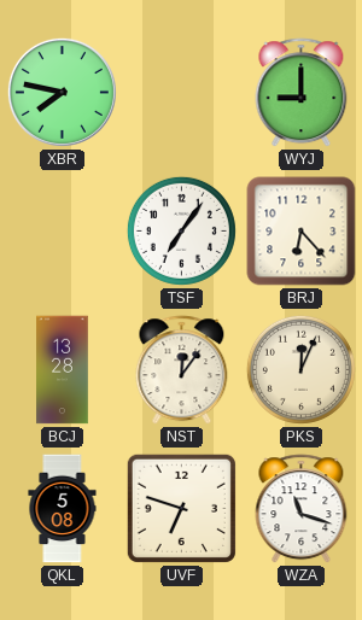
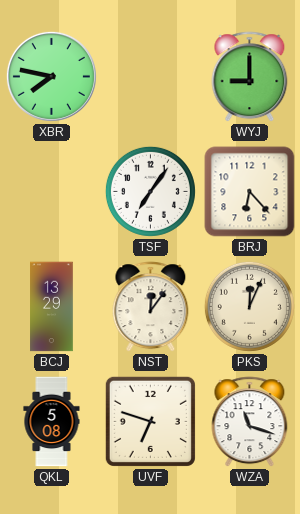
BCJ: 13:28 -> 13:29 (52, 307)
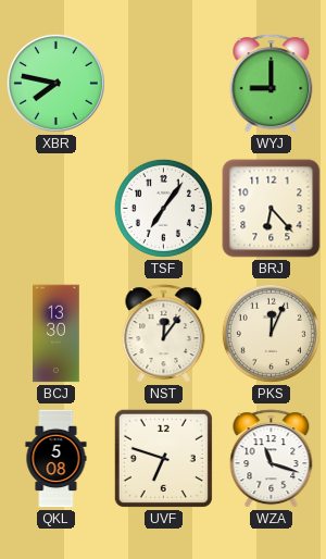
BCJ: 13:29 -> 13:30 (57, 334)
